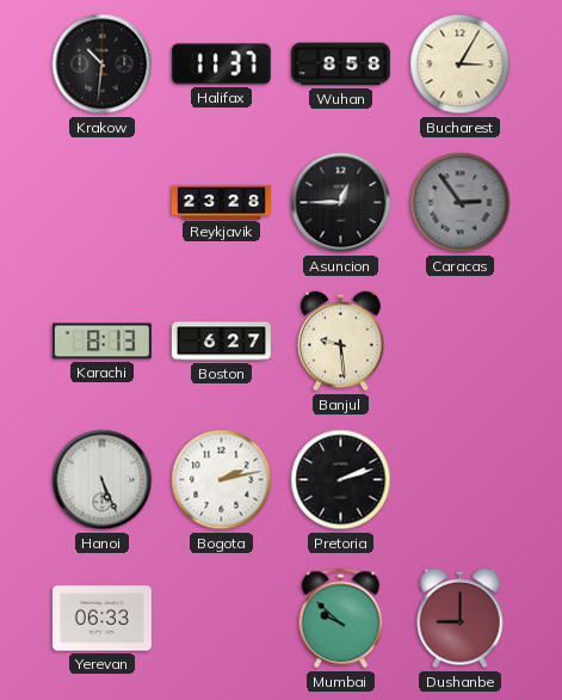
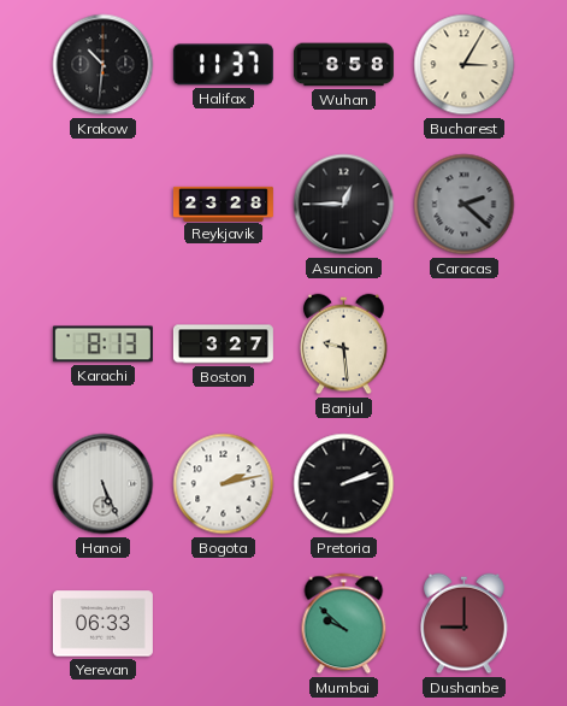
Caracas: 2:54 -> 2:22 (465, 205)
Boston: 6:27 -> 3:27 (223, 345)
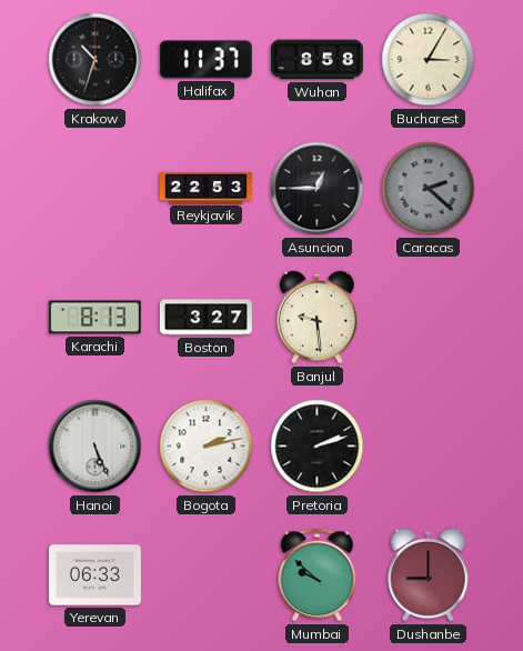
Krakow: 10:31 -> 10:33 (95, 60)
Reykjavik: 23:28 -> 22:53 (205, 188)
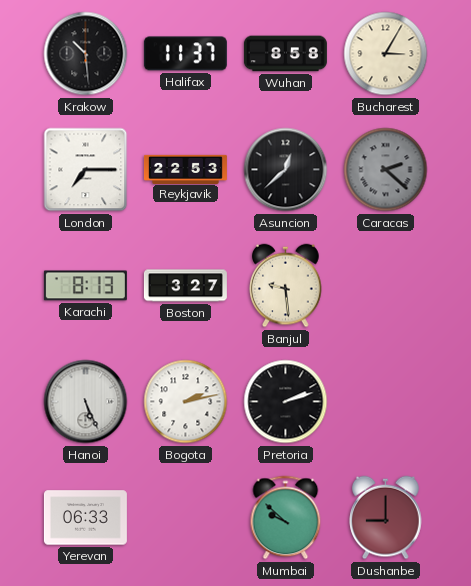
Krakow: 10:33 -> 10:29 (86, 54)
London: none -> 7:15 (86, 170)
Asuncion: 12:45 -> 12:38 (286, 170)
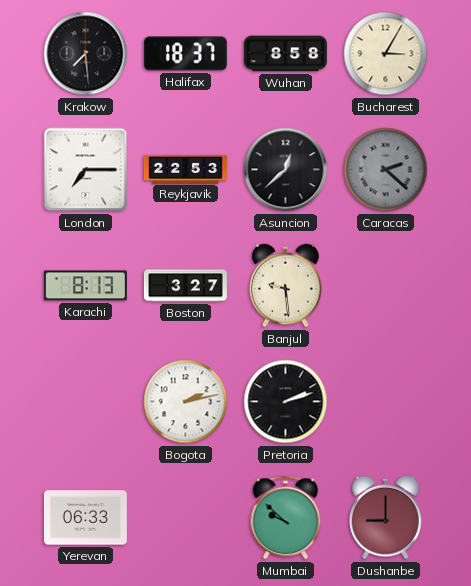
Krakow: 10:29 -> 7:29 (86, 54)
Halifax: 11:37 -> 18:37 (185, 54)
Hanoi: 5:26 -> none (86, 402)
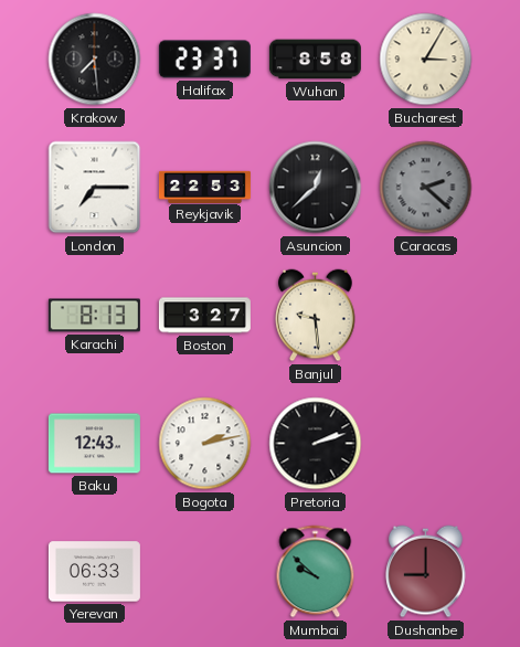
Halifax: 18:37 -> 23:37 (204, 60)
Baku: none -> 12:43 (94, 444)
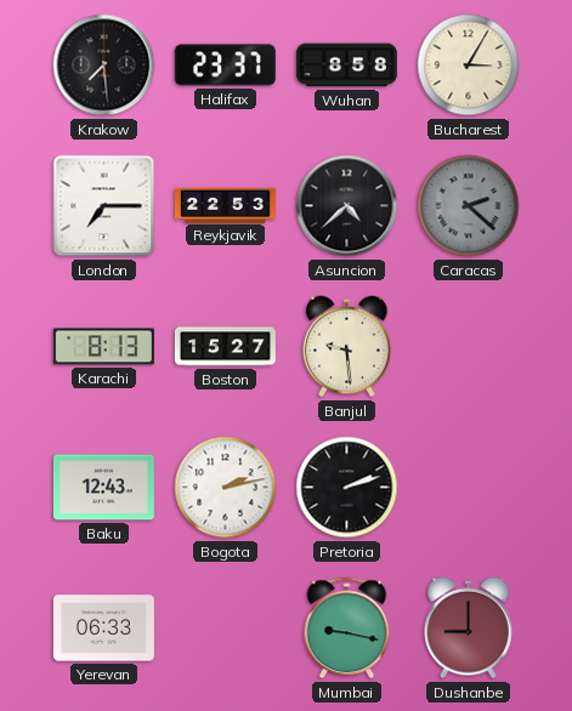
Asuncion: 12:38 -> 4:38 (347, 206)
Boston: 3:27 -> 15:27 (225, 347)
Mumbai: 9:52 -> 9:17 (347, 628)
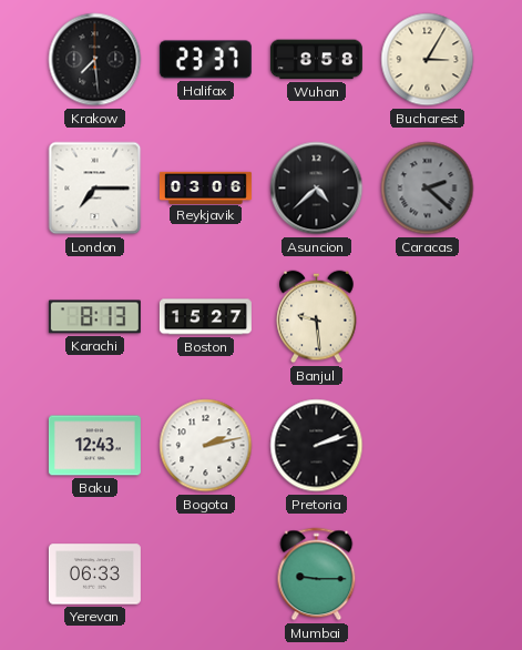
Reykjavik: 22:53 -> 03:06 (205, 187)
Mumbai: 9:17 -> 9:15 (317, 575)
Dushanbe: 9:00 -> none (469, 628)
